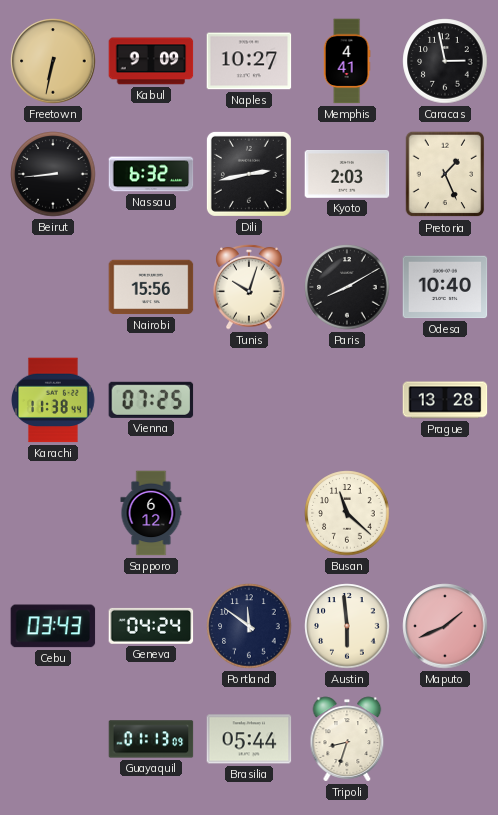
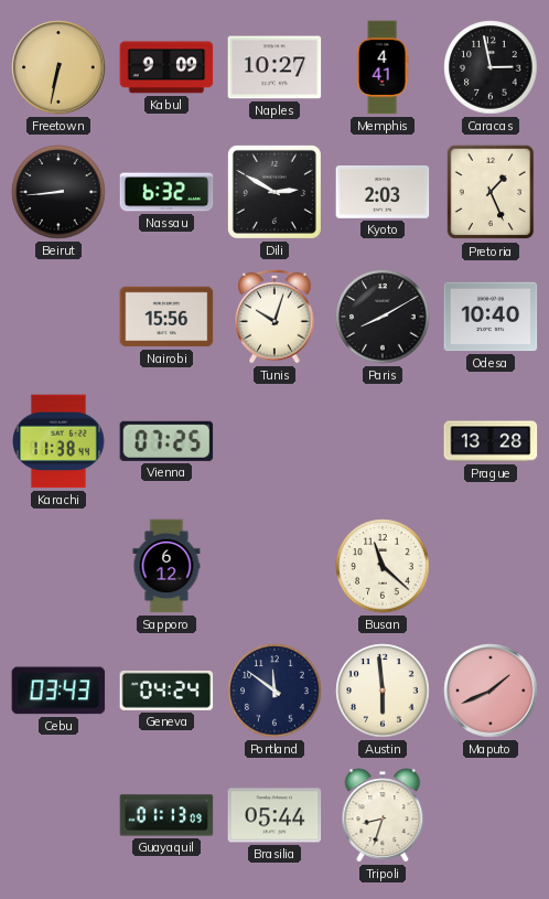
Dili: 2:43 -> 2:50 (274, 192)
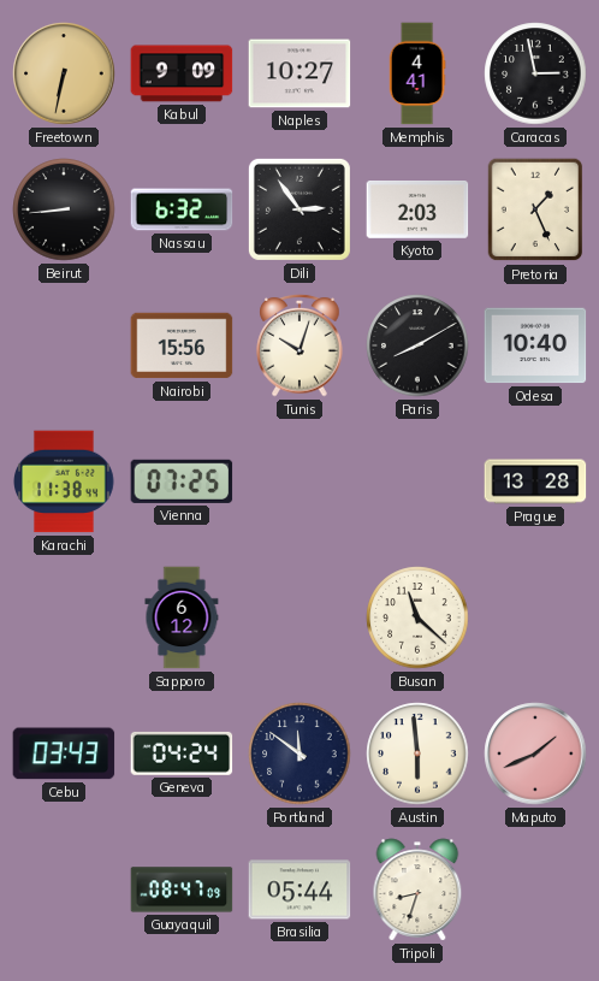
Dili: 2:50 -> 2:54 (299, 209)
Guayaquil: 01:13 -> 08:47 (182, 890)
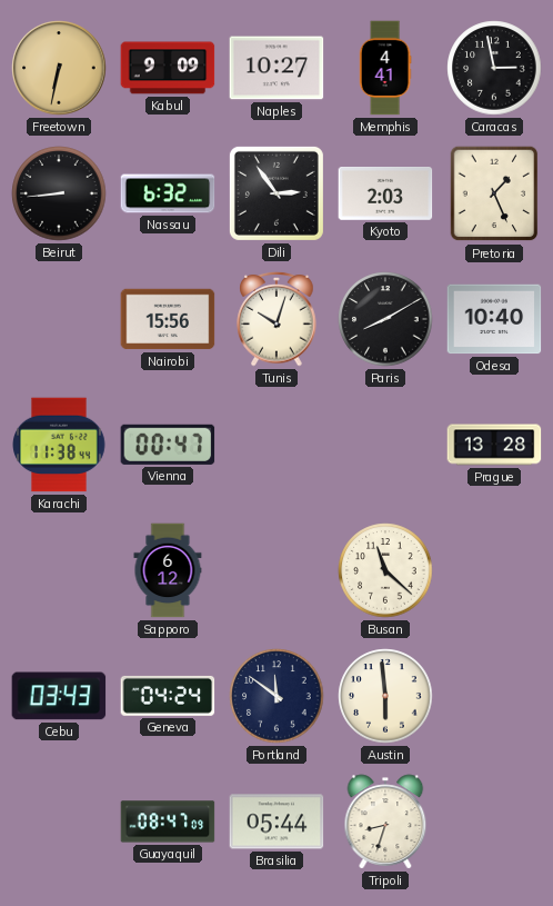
Vienna: 07:25 -> 00:47 (168, 445)
Maputo: 1:41 -> none (535, 754)
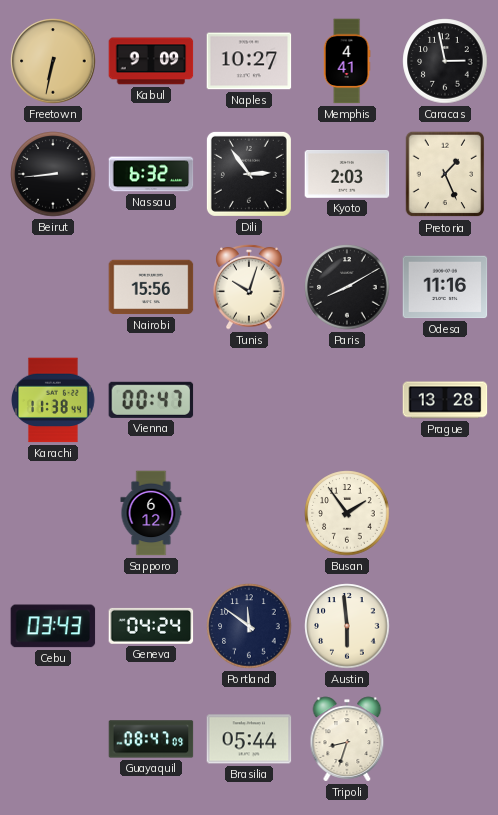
Odesa: 10:40 -> 11:16 (445, 287)
Busan: 11:22 -> 1:54 (347, 513)
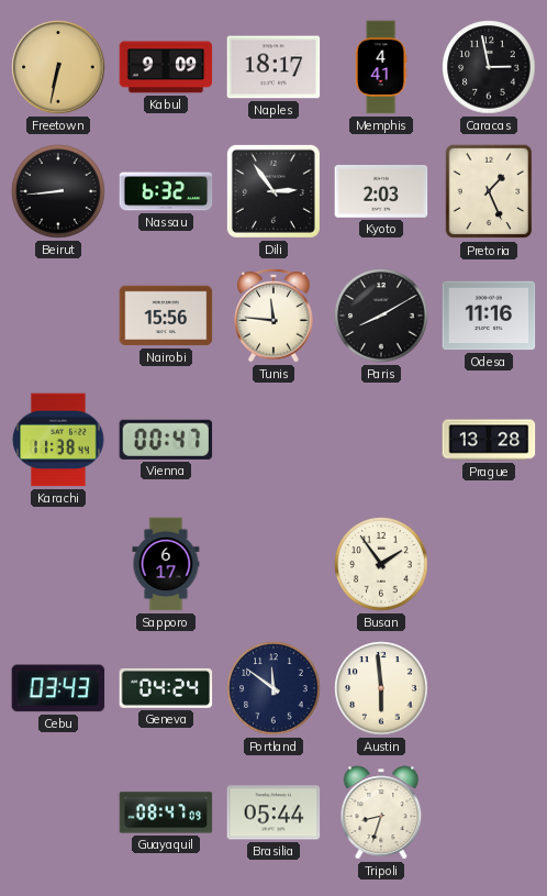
Naples: 10:27 -> 18:17 (273, 67)
Tunis: 10:03 -> 11:46 (273, 317)
Sapporo: 6:12 -> 6:17 (166, 564)
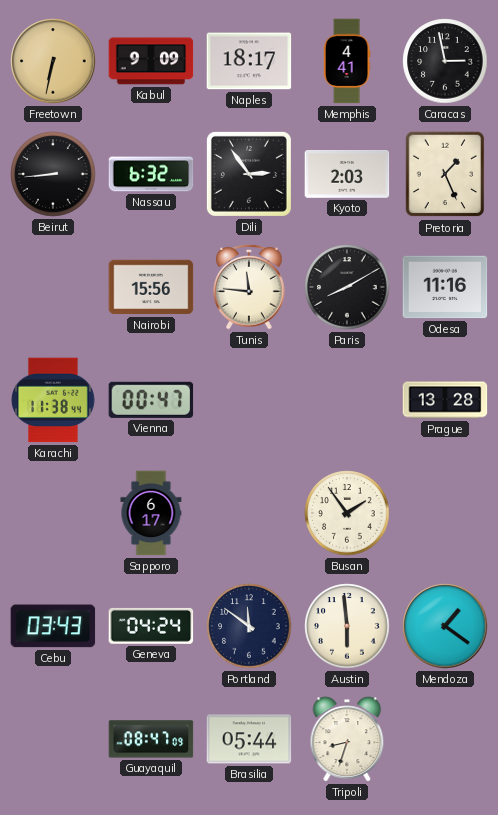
Mendoza: none -> 1:21 (445, 626)
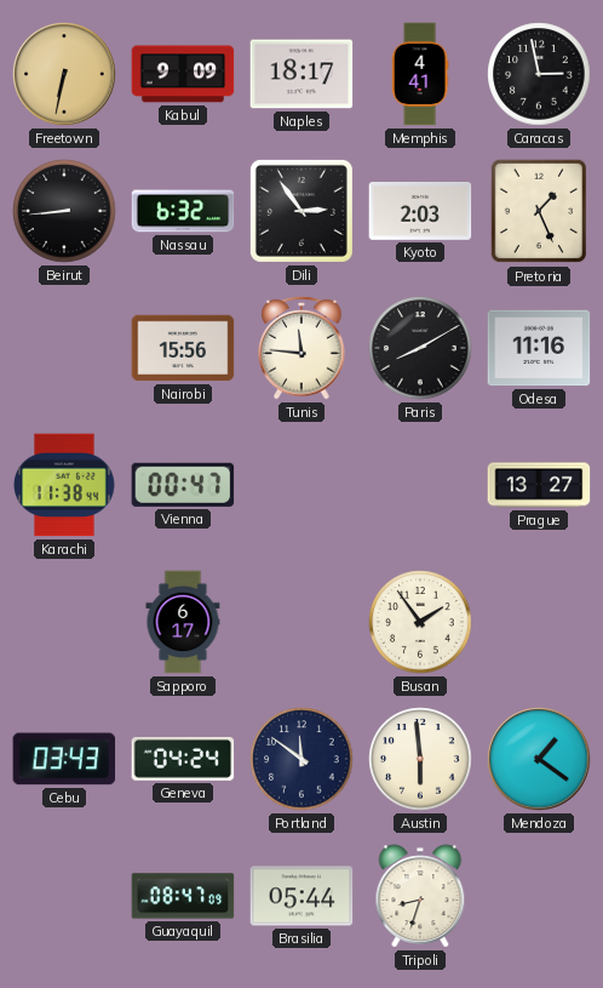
Prague: 13:28 -> 13:27 (539, 485)
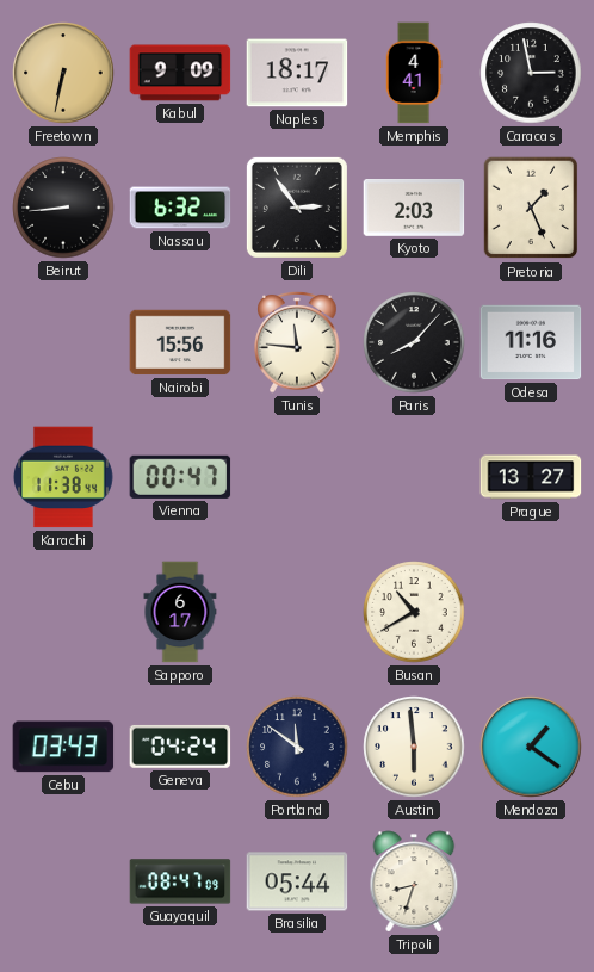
Paris: 8:10 -> 8:07 (414, 342)
Busan: 1:54 -> 10:40 (414, 612)
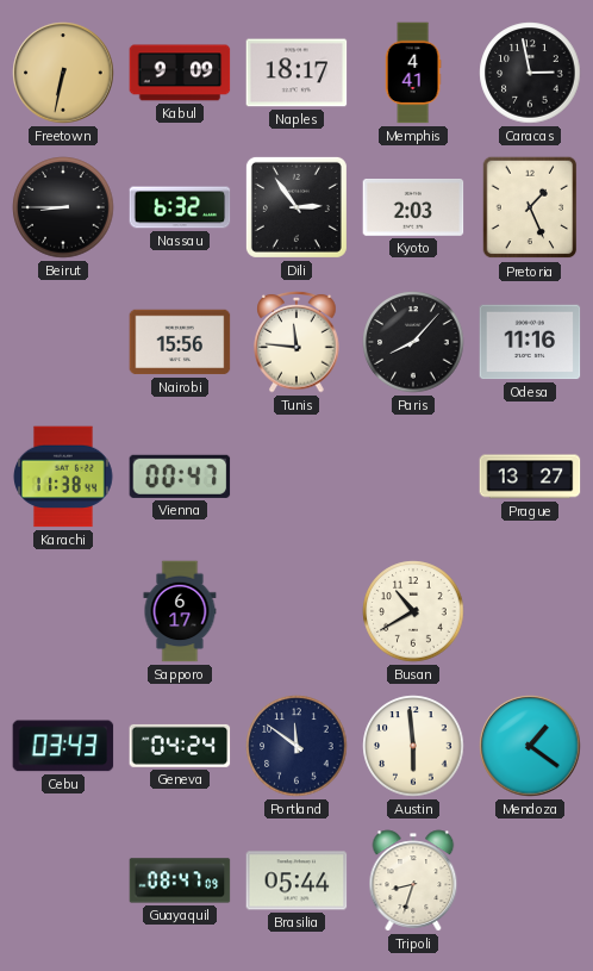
Beirut: 8:44 -> 8:45 (63, 207)
